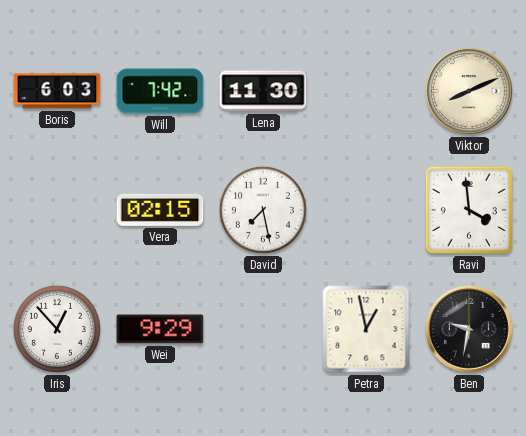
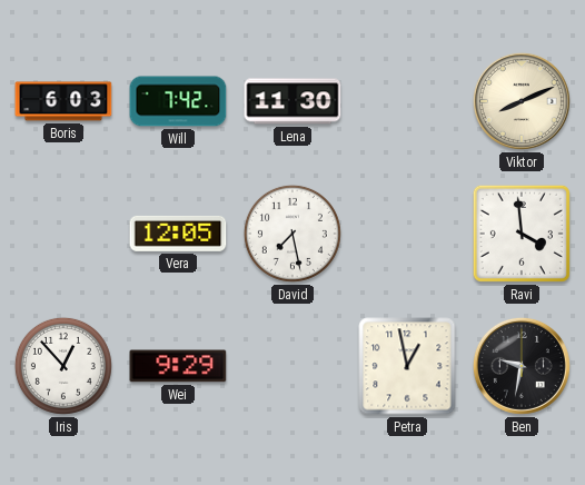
Vera: 02:15 -> 12:05 (178, 234)
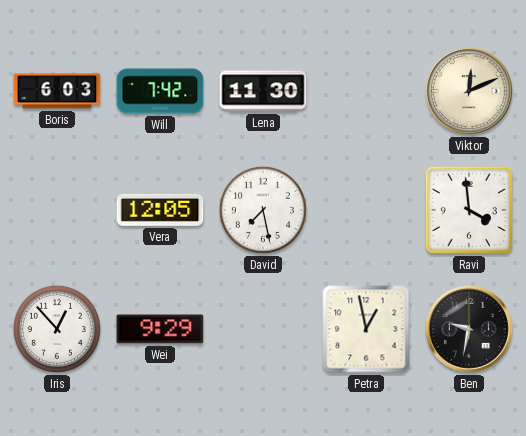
Viktor: 8:11 -> 12:11 (469, 91)
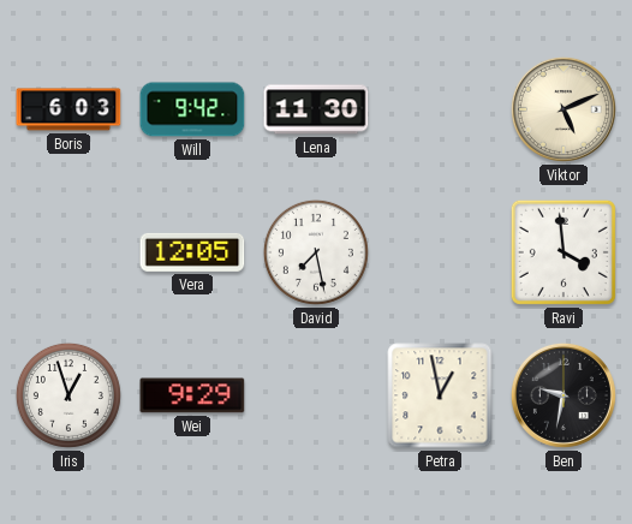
Will: 7:42 -> 9:42 (192, 109)
Viktor: 12:11 -> 5:11 (564, 109)
Iris: 12:53 -> 12:57 (68, 395)
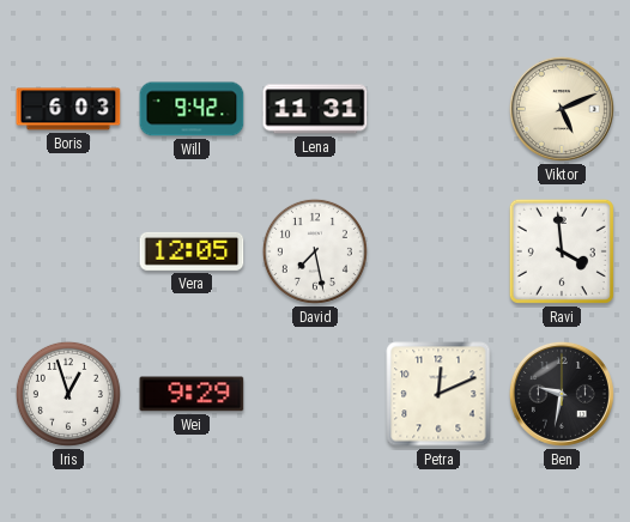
Lena: 11:30 -> 11:31 (315, 109)
Petra: 12:58 -> 12:11 (438, 394)
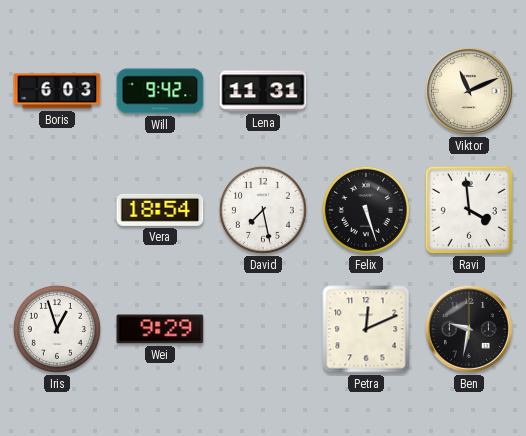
Viktor: 5:11 -> 11:11 (469, 91)
Vera: 12:05 -> 18:54 (160, 210)
Felix: none -> 5:27 (366, 210)
